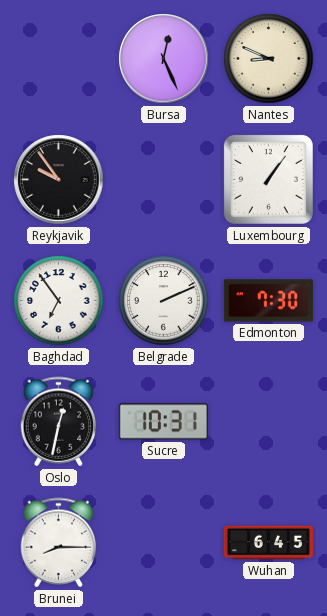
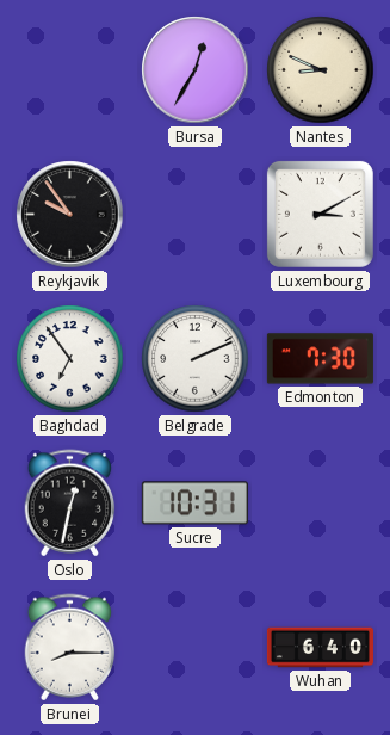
Bursa: 12:26 -> 12:35 (196, 70)
Luxembourg: 1:06 -> 3:10 (320, 214)
Wuhan: 6:45 -> 6:40 (320, 648)
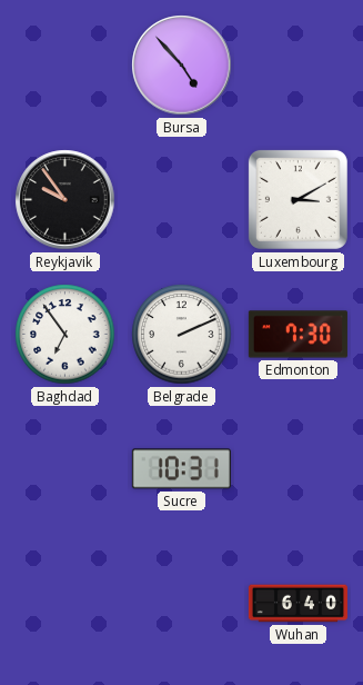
Bursa: 12:35 -> 4:53 (182, 66)
Nantes: 8:49 -> none (321, 70)
Oslo: 12:32 -> none (70, 504)
Brunei: 8:15 -> none (70, 648)
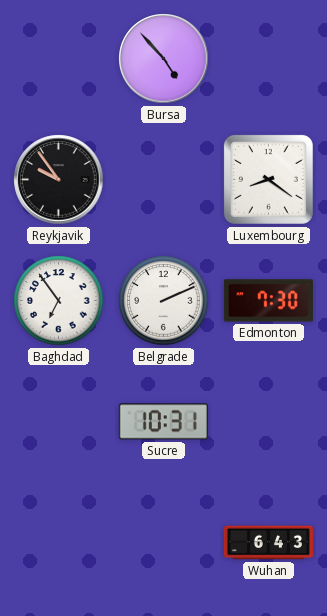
Luxembourg: 3:10 -> 8:21 (268, 179)
Wuhan: 6:40 -> 6:43 (268, 543)
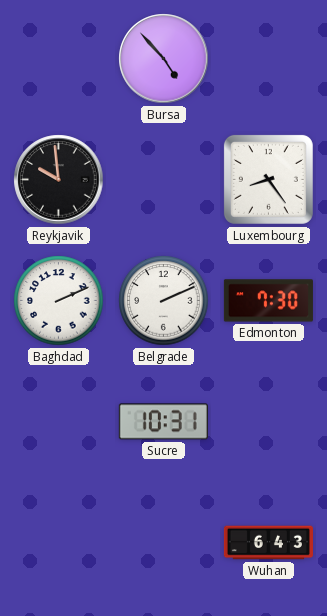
Reykjavik: 9:54 -> 9:59 (59, 180)
Luxembourg: 8:21 -> 8:24 (268, 179)
Baghdad: 6:54 -> 2:11 (59, 301)
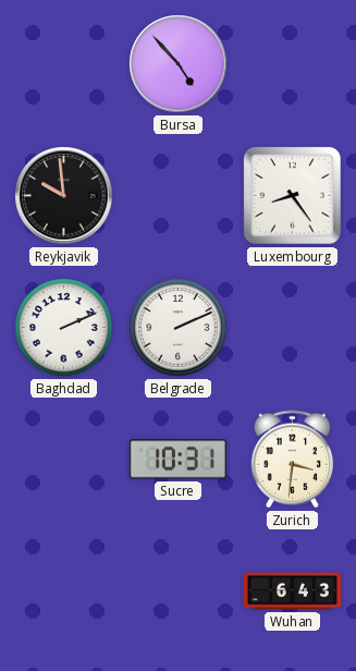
Edmonton: 7:30 -> none (268, 301)
Zurich: none -> 3:31 (293, 460)
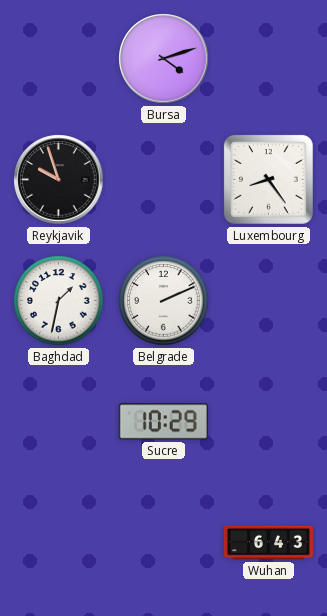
Bursa: 4:53 -> 4:12 (164, 59)
Reykjavik: 9:59 -> 9:57 (59, 180)
Baghdad: 2:11 -> 1:32 (59, 301)
Sucre: 10:31 -> 10:29 (163, 422)
Zurich: 3:31 -> none (293, 460)
